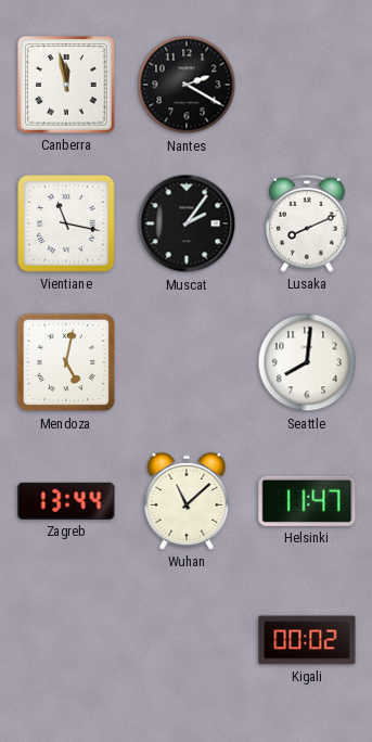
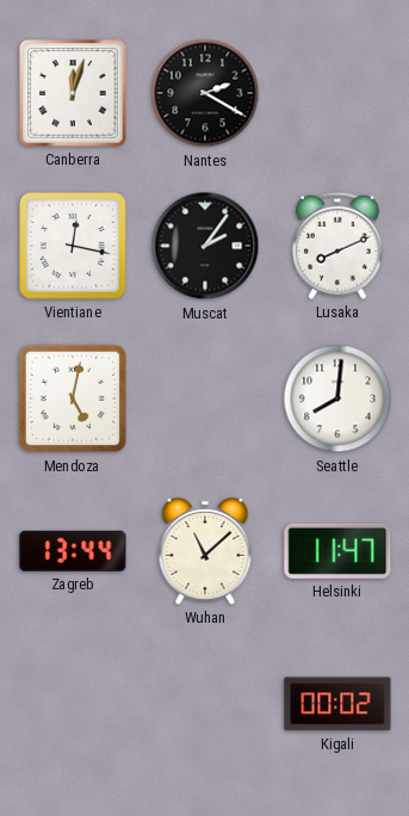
Canberra: 11:58 -> 12:03 (73, 93)
Vientiane: 11:17 -> 12:17 (74, 247)
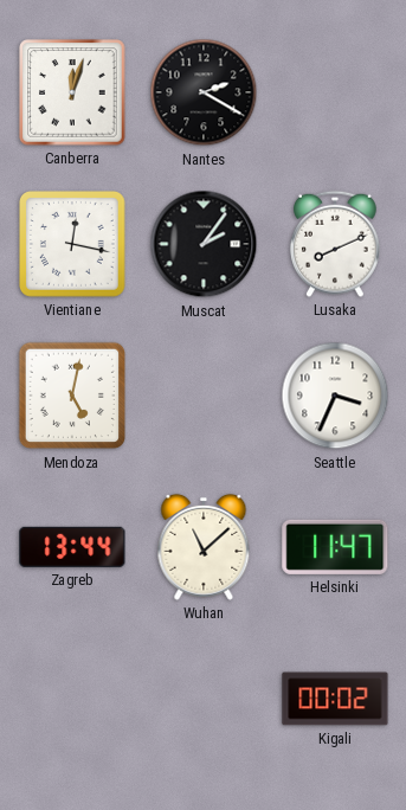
Seattle: 8:01 -> 3:34 (335, 396)
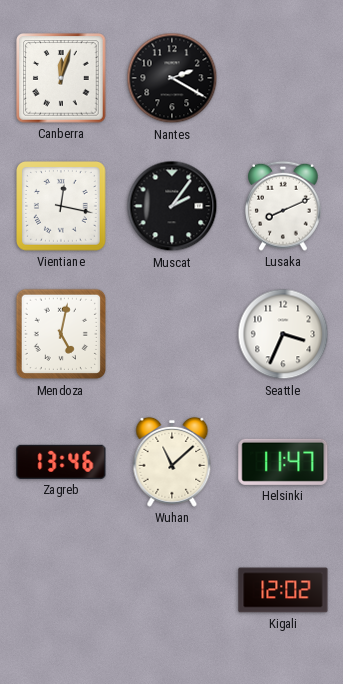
Zagreb: 13:44 -> 13:46 (61, 462)
Kigali: 00:02 -> 12:02 (283, 590)
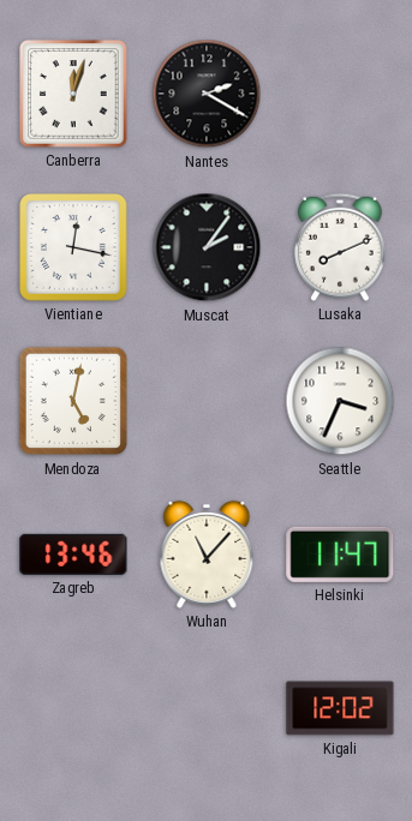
Wuhan: 11:08 -> 11:07 (207, 555)
